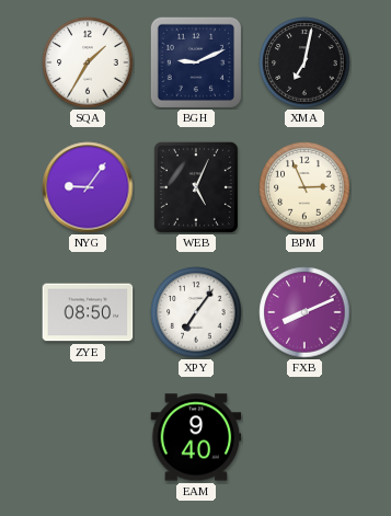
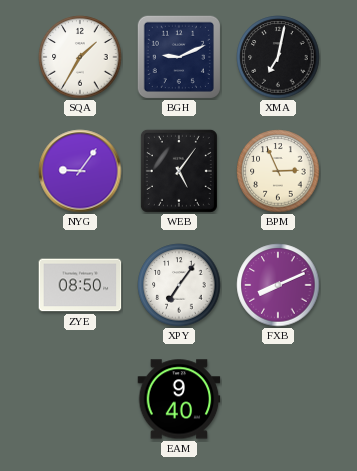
WEB: 5:04 -> 5:06 (179, 171)
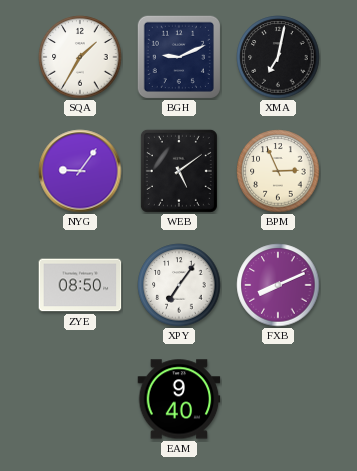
WEB: 5:06 -> 5:09 (179, 171)
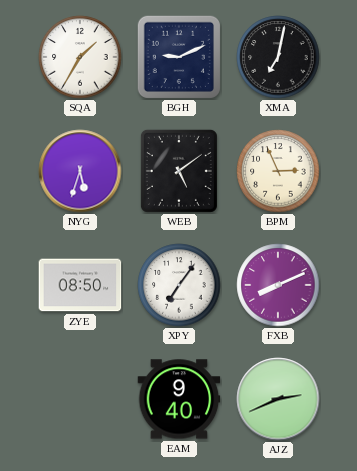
NYG: 9:06 -> 5:33 (80, 171)
AJZ: none -> 2:41 (278, 399)
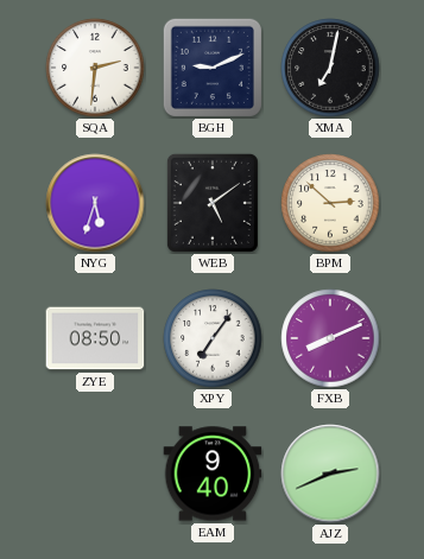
SQA: 1:35 -> 2:31 (95, 68)
BPM: 2:56 -> 2:52 (330, 203)
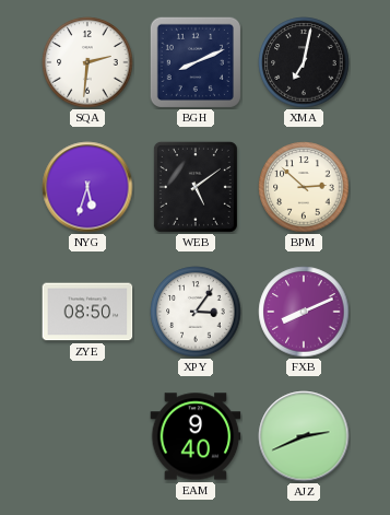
BGH: 9:11 -> 8:11 (196, 62)
XPY: 7:06 -> 3:06 (196, 312)
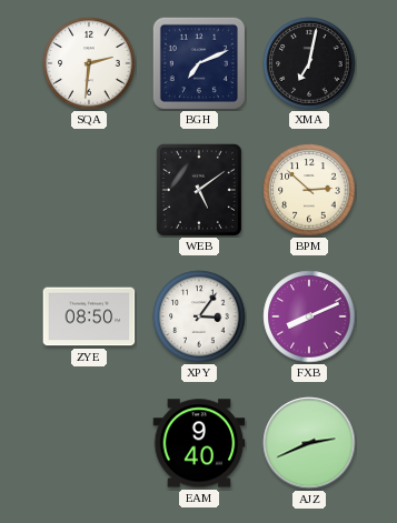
BGH: 8:11 -> 7:11 (199, 63)
NYG: 5:33 -> none (87, 187)
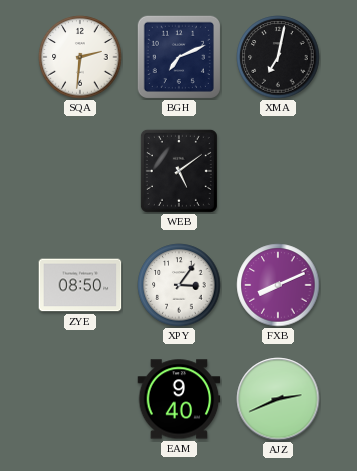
BPM: 2:52 -> none (309, 190)
